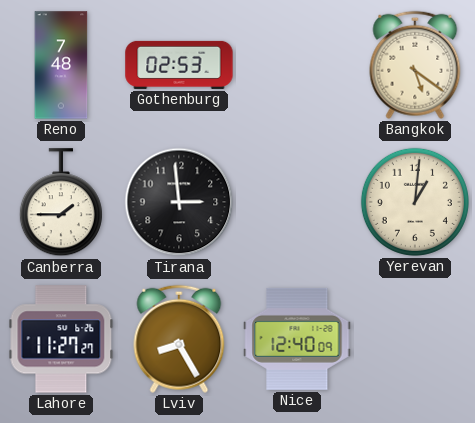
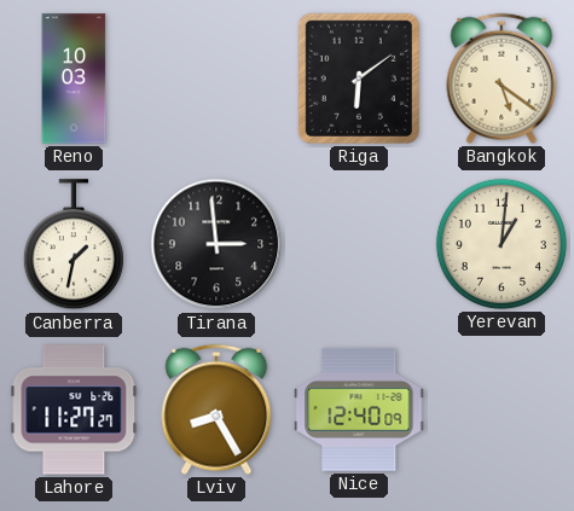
Reno: 7:48 -> 10:03 (74, 79)
Gothenburg: 02:53 -> none (179, 65)
Riga: none -> 6:09 (359, 79)
Canberra: 1:45 -> 1:32 (74, 245)
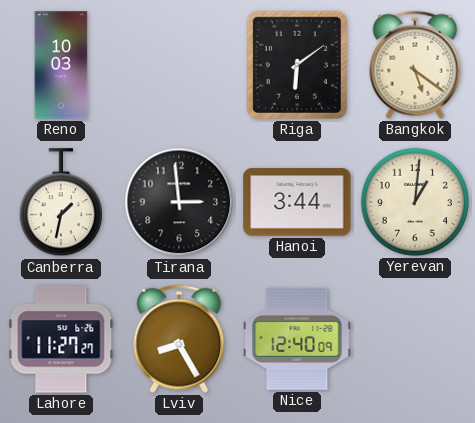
Hanoi: none -> 3:44 (297, 202)
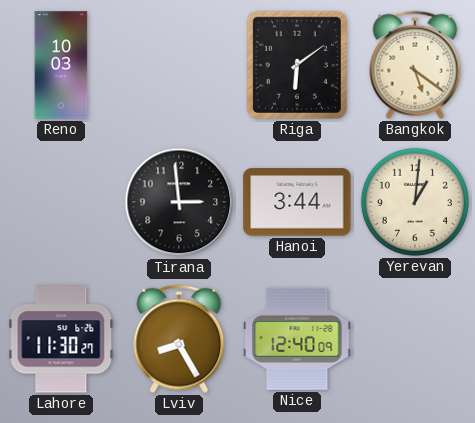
Canberra: 1:32 -> none (61, 203)
Lahore: 11:27 -> 11:30 (61, 339)
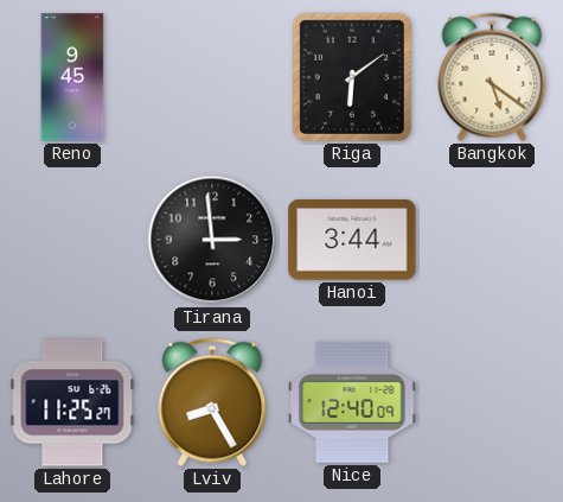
Reno: 10:03 -> 9:45 (72, 77)
Yerevan: 1:01 -> none (415, 202)
Lahore: 11:30 -> 11:25 (72, 402)
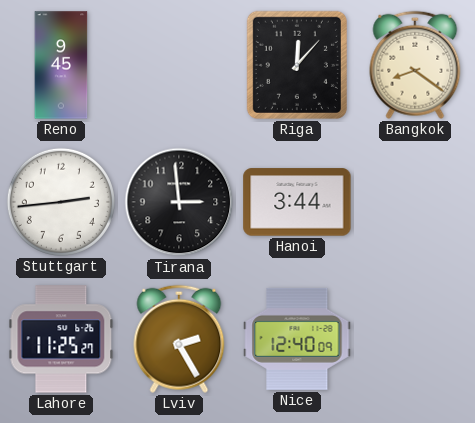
Riga: 6:09 -> 12:07 (297, 65)
Bangkok: 5:21 -> 8:21 (415, 65)
Stuttgart: none -> 2:44 (61, 202)
Lviv: 8:25 -> 2:25 (179, 339)
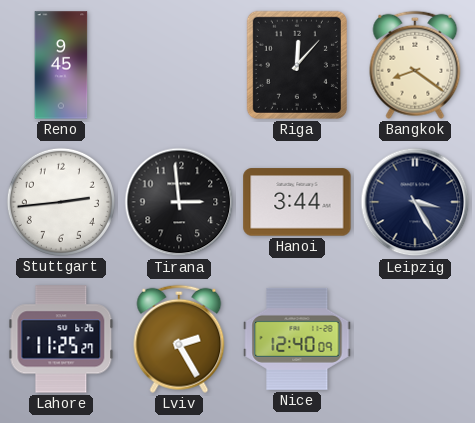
Leipzig: none -> 3:25 (415, 202)
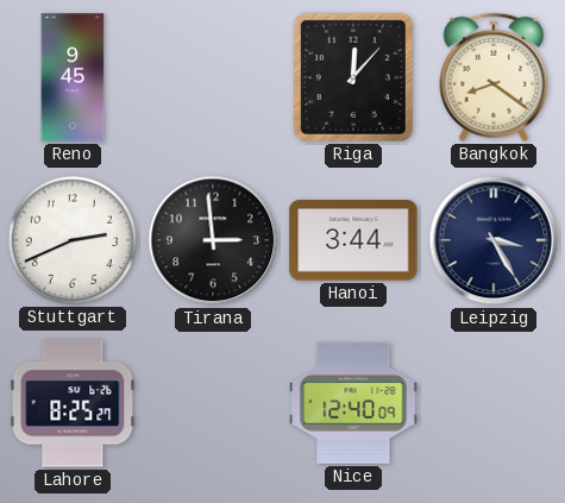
Stuttgart: 2:44 -> 2:41 (73, 240)
Lahore: 11:25 -> 8:25 (73, 403)
Lviv: 2:25 -> none (179, 339)
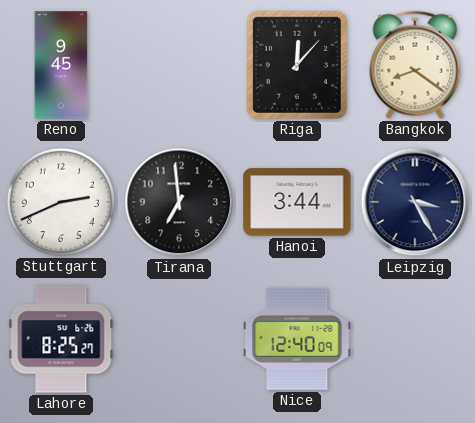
Tirana: 2:59 -> 6:59 (179, 202)
